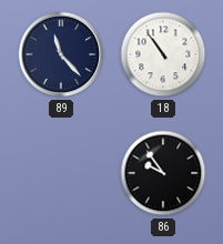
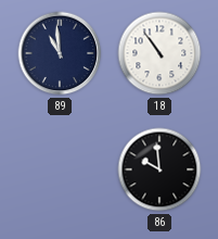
89: 11:23 -> 10:59 (60, 53)
86: 9:54 -> 9:59 (159, 169)
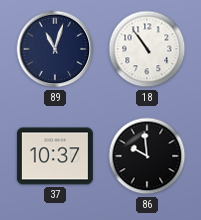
89: 10:59 -> 11:03 (55, 49)
37: none -> 10:37 (55, 156)
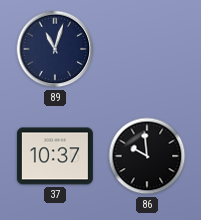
18: 10:54 -> none (147, 49)
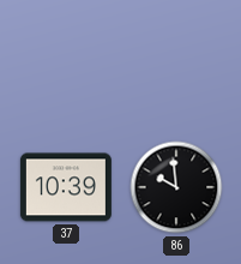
89: 11:03 -> none (55, 49)
37: 10:37 -> 10:39 (66, 187)
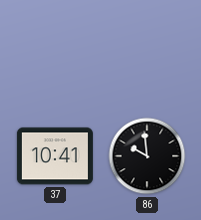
37: 10:39 -> 10:41 (55, 156)
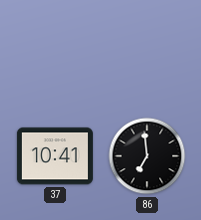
86: 9:59 -> 6:59 (147, 156)
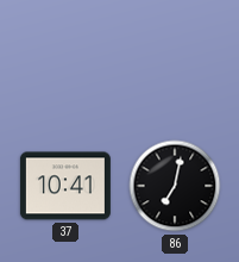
86: 6:59 -> 7:02 (175, 186)
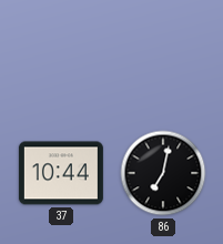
37: 10:41 -> 10:44 (61, 173)
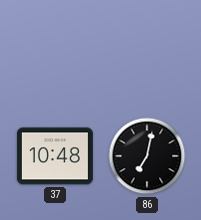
37: 10:44 -> 10:48 (55, 156)
